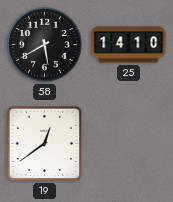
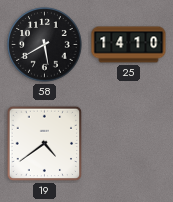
19: 12:39 -> 4:39 (45, 144)
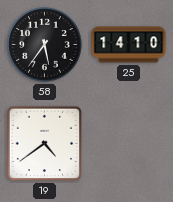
58: 5:40 -> 5:36 (45, 45)
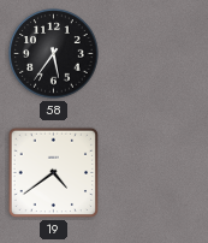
25: 14:10 -> none (129, 45)
